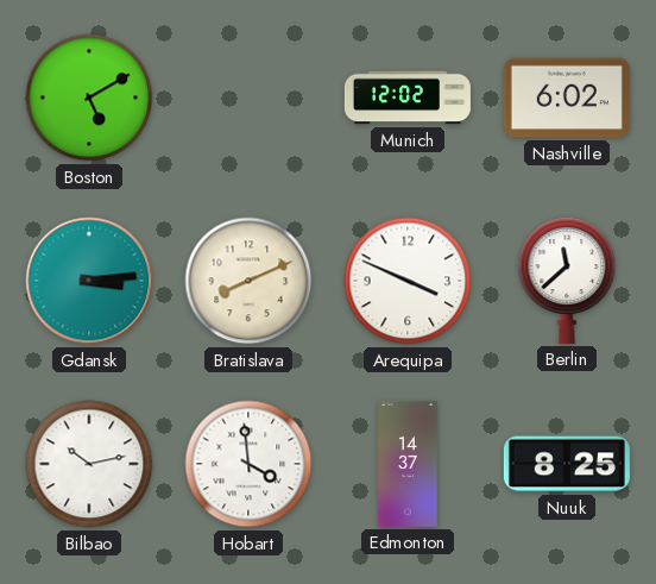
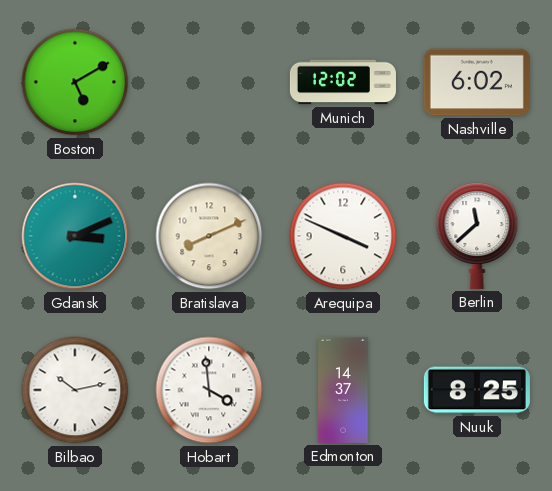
Gdansk: 3:14 -> 3:11 (75, 236)
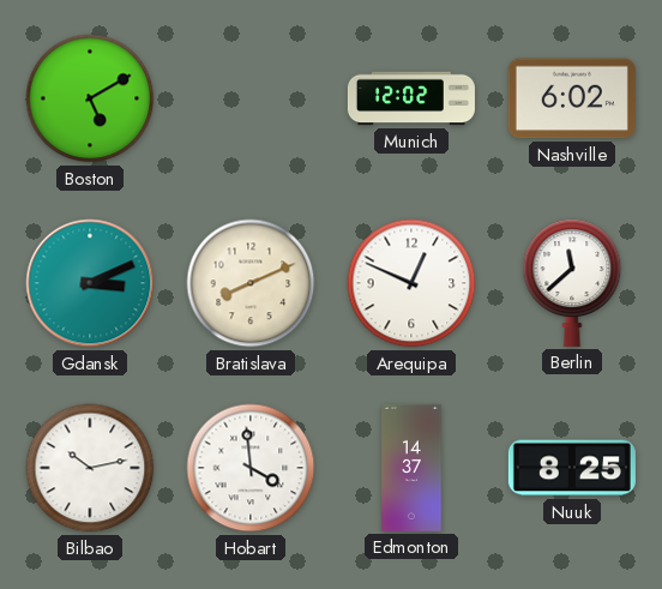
Arequipa: 3:49 -> 12:49 (411, 283)
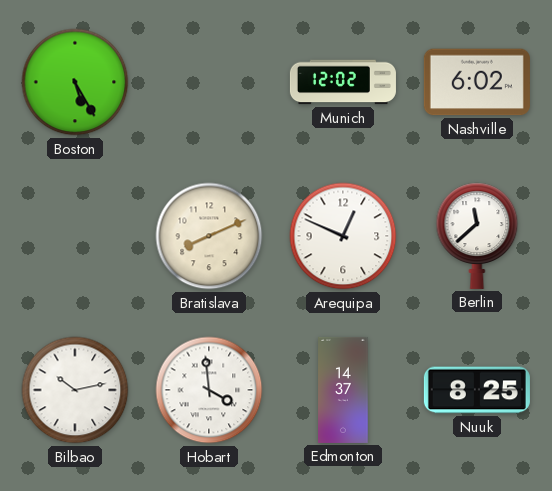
Boston: 5:10 -> 5:25 (75, 82)
Gdansk: 3:11 -> none (90, 283)
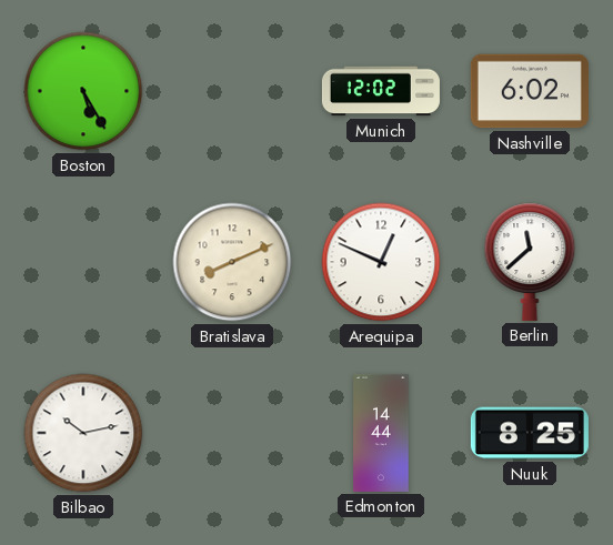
Hobart: 3:59 -> none (209, 390)
Edmonton: 14:37 -> 14:44 (381, 433)
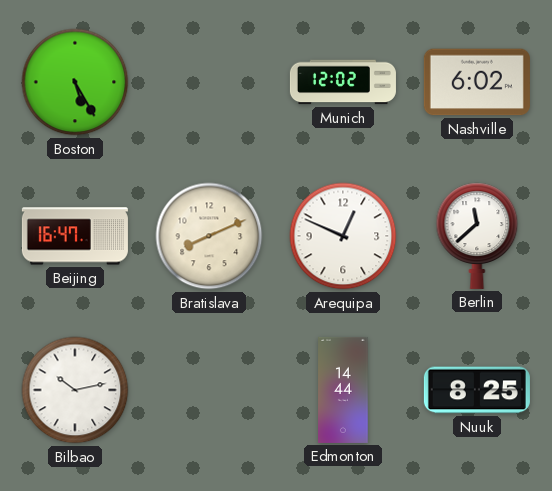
Beijing: none -> 16:47 (75, 236)
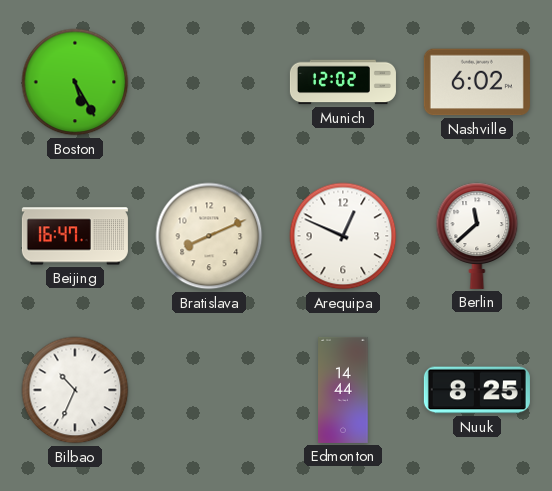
Bilbao: 10:13 -> 10:34 (75, 390)
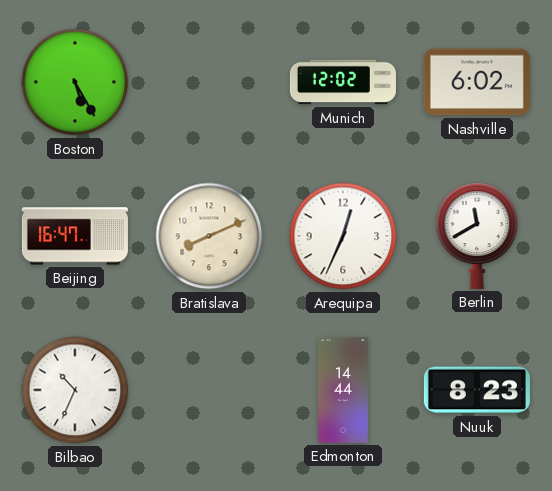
Arequipa: 12:49 -> 12:34 (343, 236)
Berlin: 11:38 -> 11:40 (477, 236)
Nuuk: 8:25 -> 8:23 (477, 390)
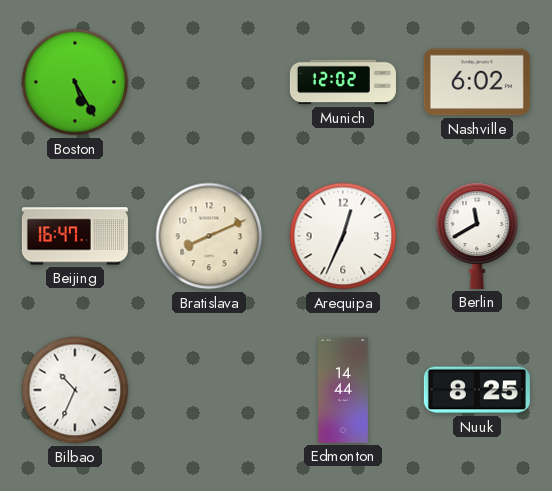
Nuuk: 8:23 -> 8:25 (477, 390)
